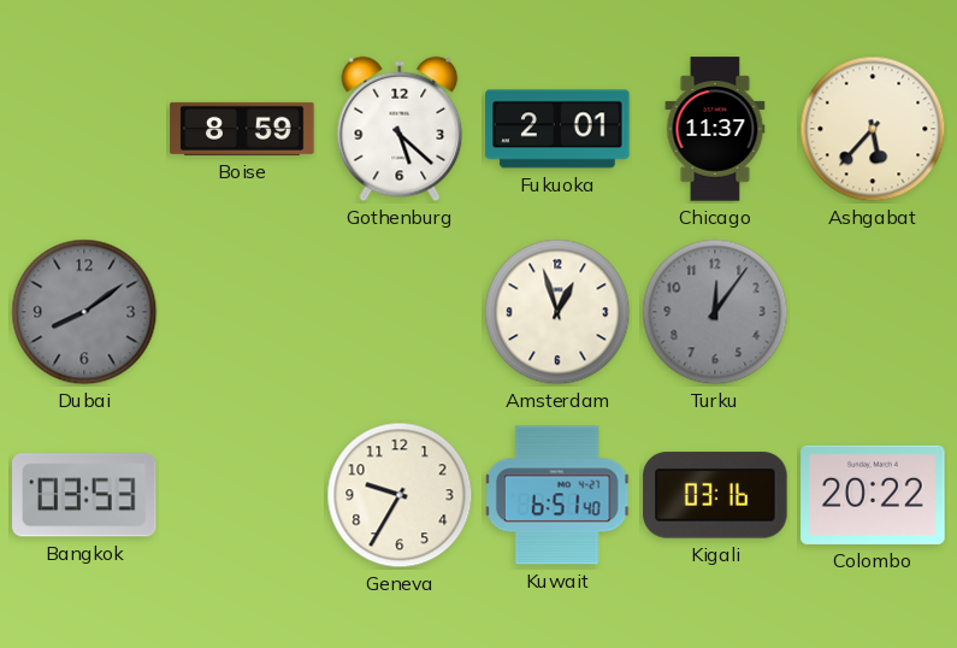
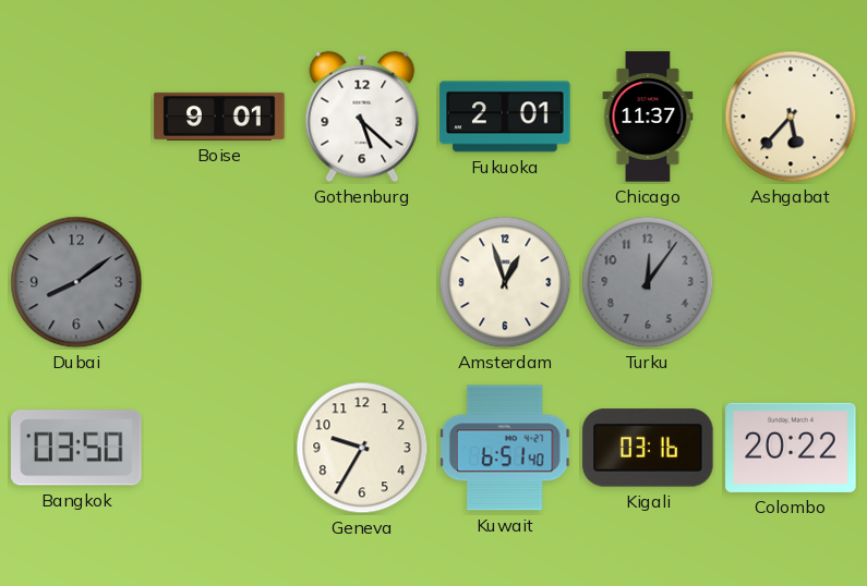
Boise: 8:59 -> 9:01 (219, 117)
Bangkok: 03:53 -> 03:50 (77, 448)
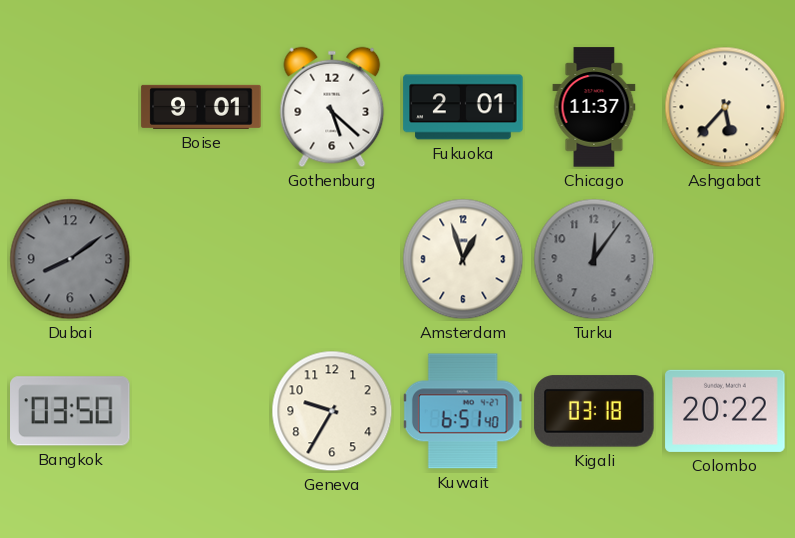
Kigali: 03:16 -> 03:18 (594, 411)
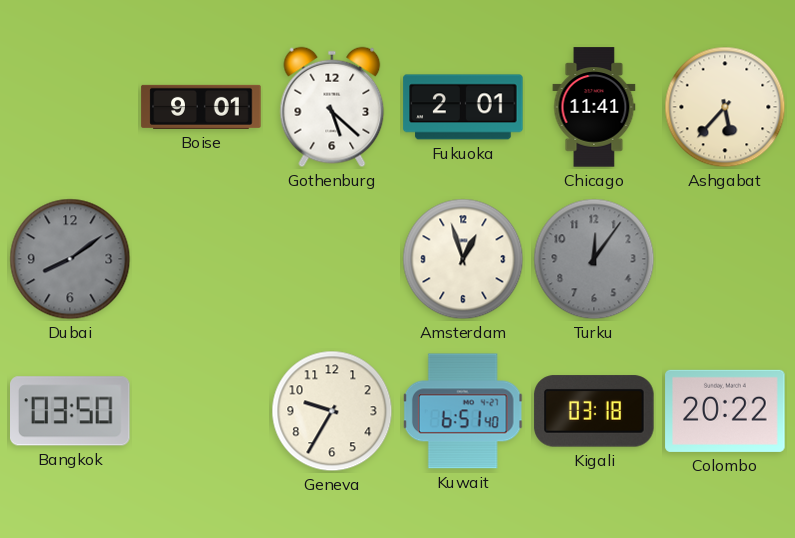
Chicago: 11:37 -> 11:41 (594, 107)
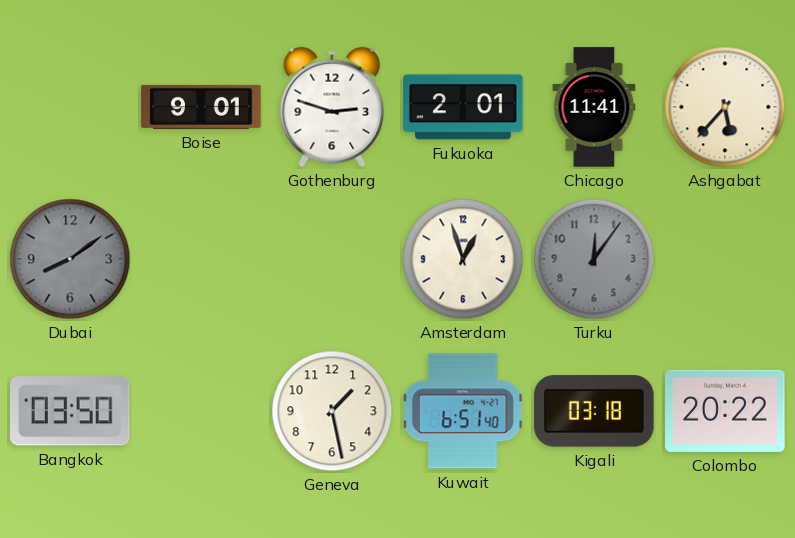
Gothenburg: 5:22 -> 2:48 (332, 107)
Geneva: 9:35 -> 1:28 (332, 411)
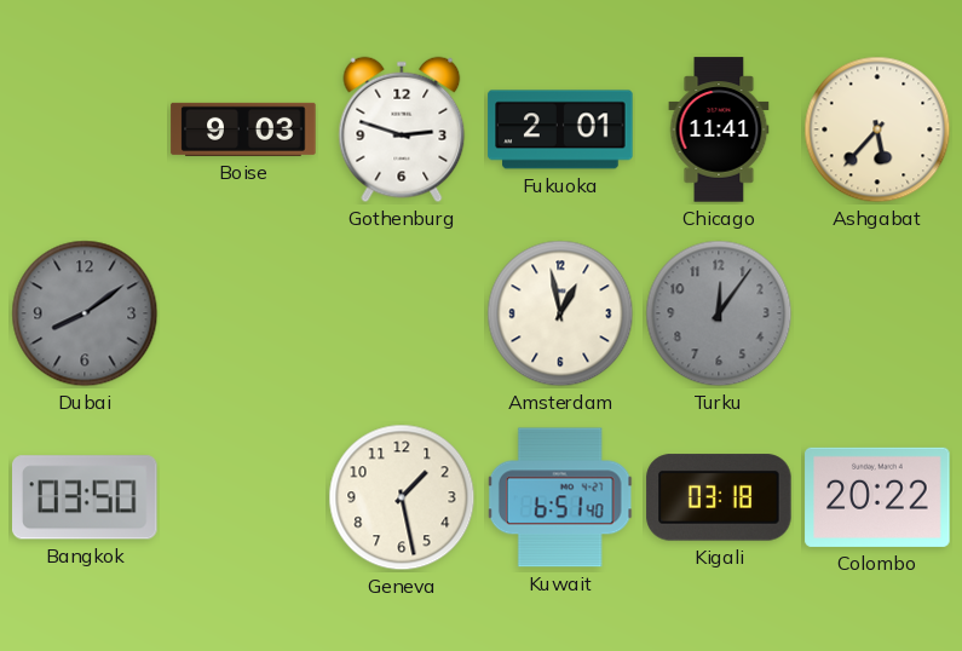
Boise: 9:01 -> 9:03 (243, 129)
Amsterdam: 12:57 -> 12:58 (560, 313)
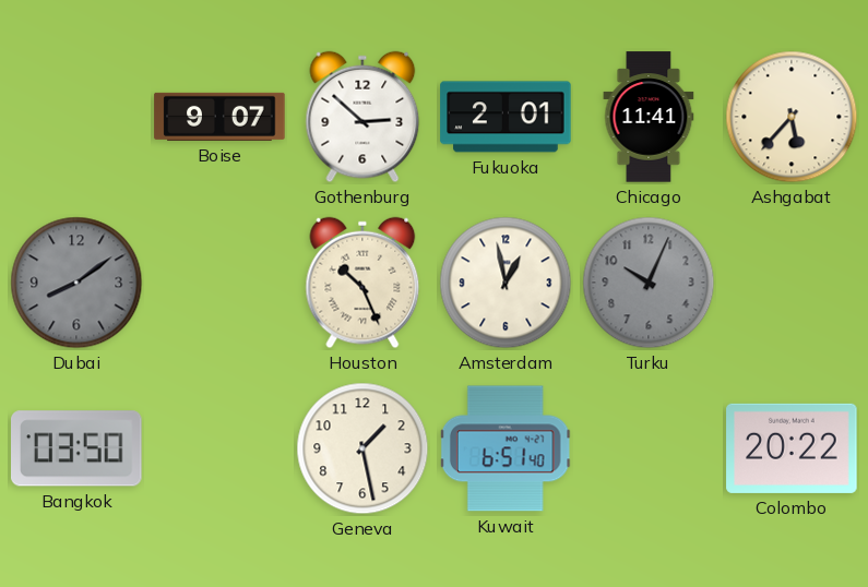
Boise: 9:03 -> 9:07 (219, 117)
Gothenburg: 2:48 -> 2:52 (362, 117)
Houston: none -> 10:26 (362, 283)
Turku: 12:06 -> 10:04 (649, 283)
Kigali: 03:18 -> none (719, 497)
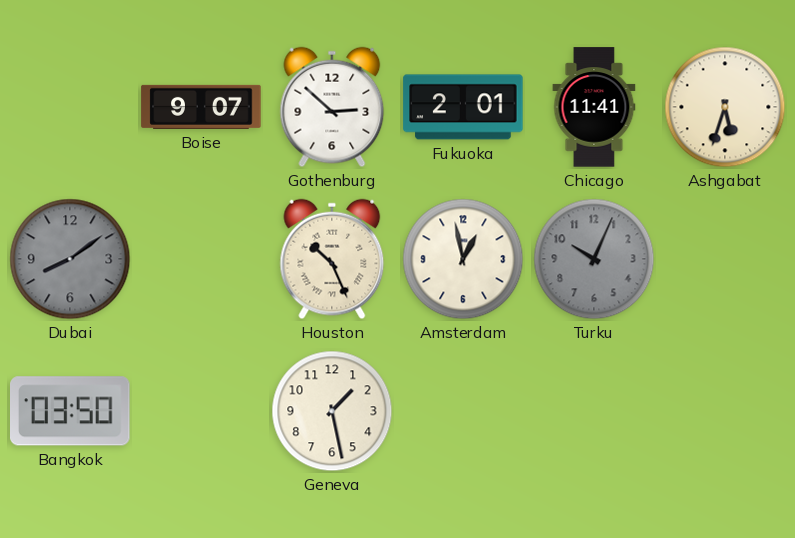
Ashgabat: 5:37 -> 5:33 (725, 107)
Kuwait: 6:51 -> none (506, 448)
Colombo: 20:22 -> none (792, 448)
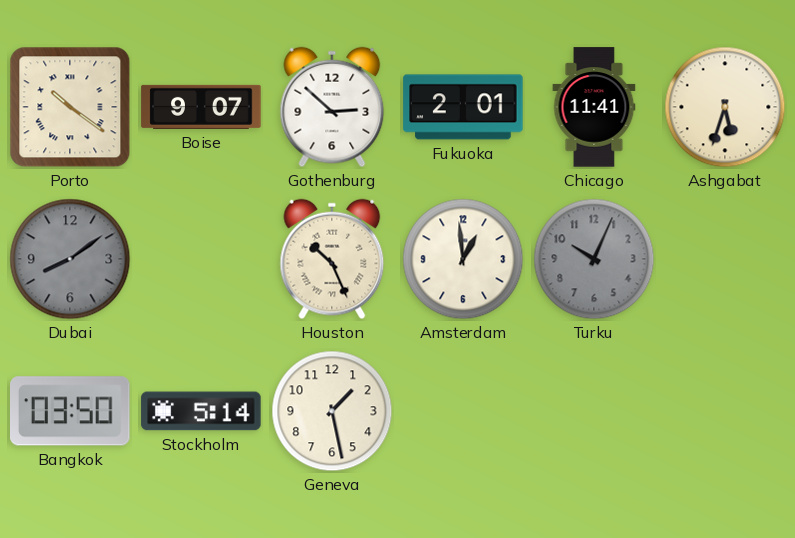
Porto: none -> 10:21 (70, 107)
Amsterdam: 12:58 -> 12:59 (463, 259)
Stockholm: none -> 5:14 (201, 411)
